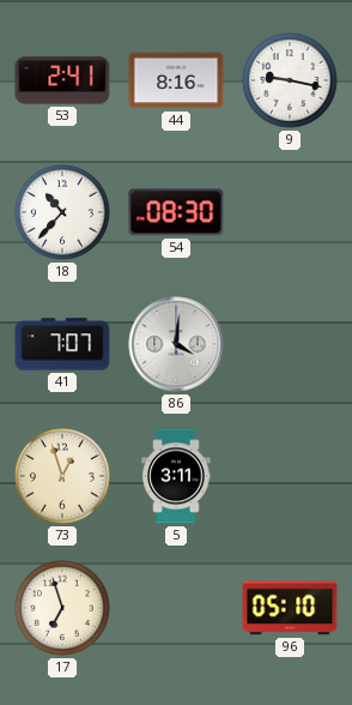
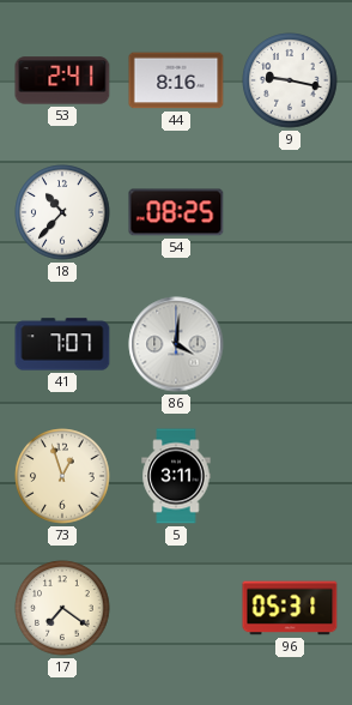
54: 08:30 -> 08:25 (176, 212)
17: 6:57 -> 7:21 (62, 608)
96: 05:10 -> 05:31 (290, 608)
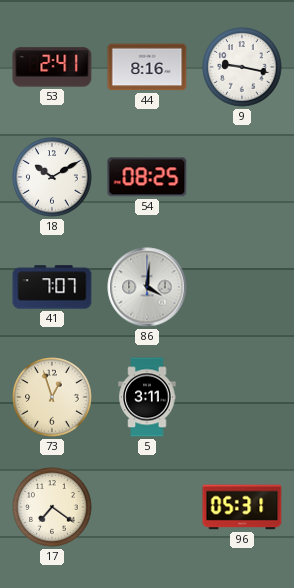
18: 10:37 -> 10:10 (52, 177)
